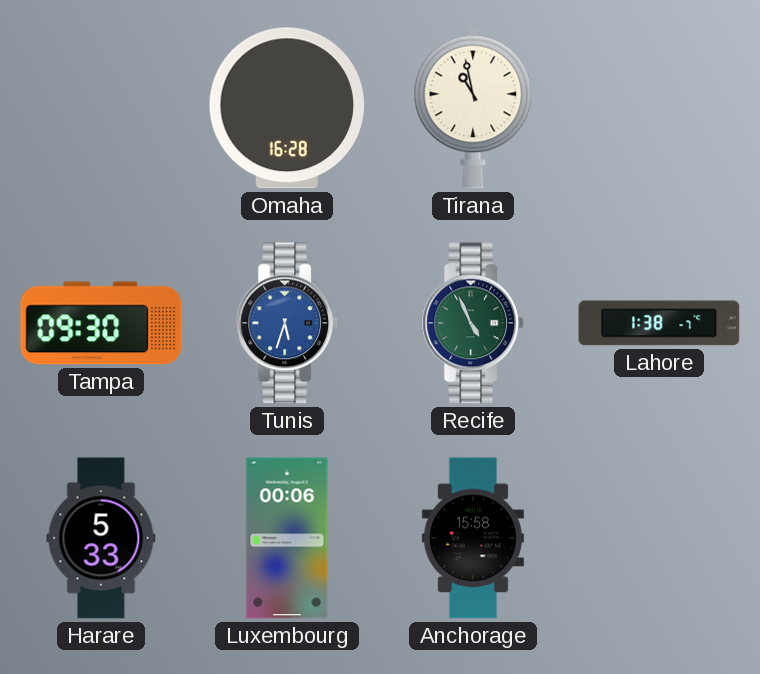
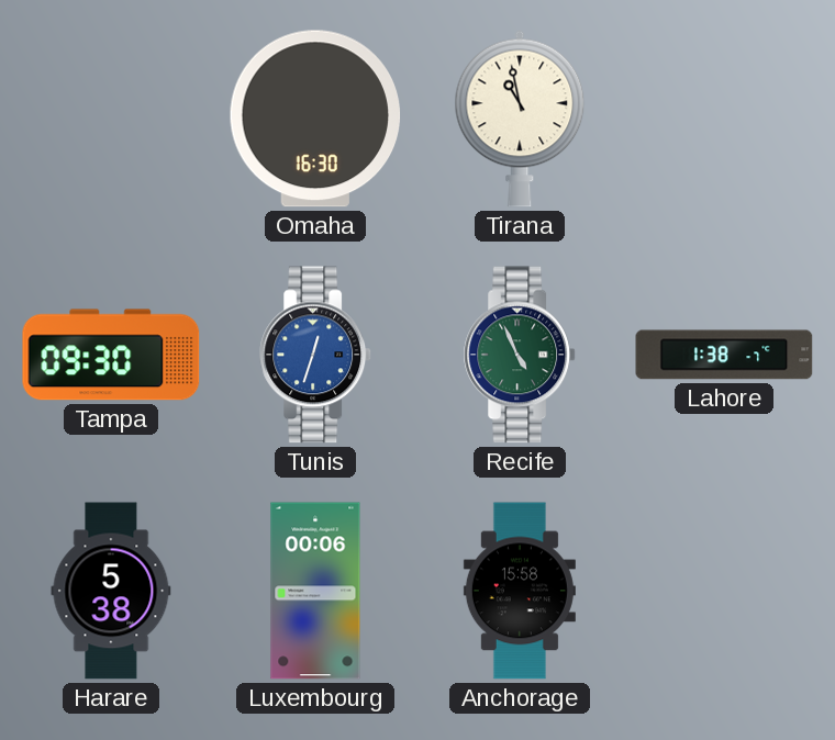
Omaha: 16:28 -> 16:30 (315, 119)
Tunis: 5:33 -> 12:33 (316, 355)
Harare: 5:33 -> 5:38 (111, 591)
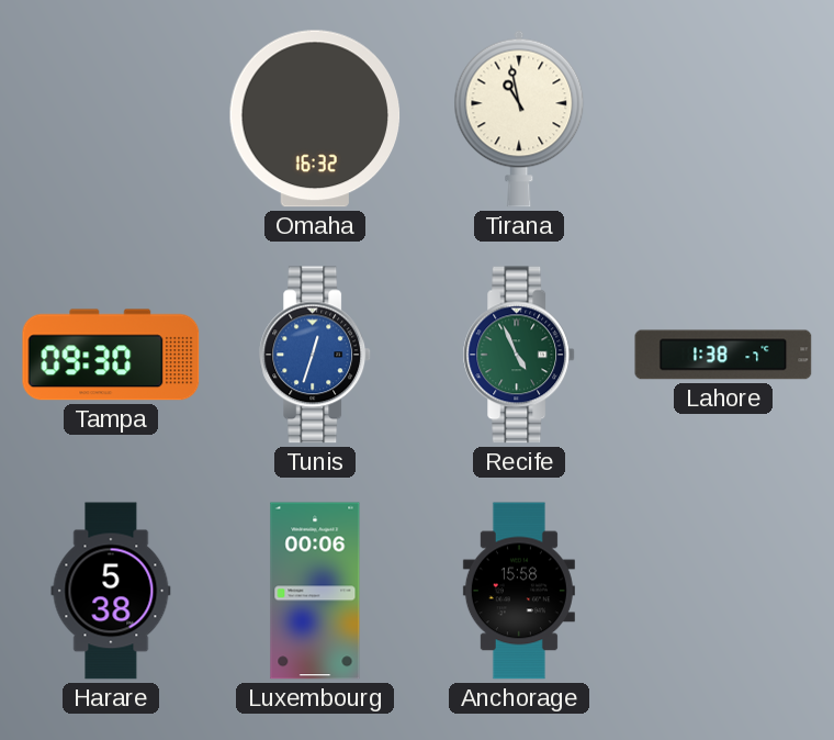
Omaha: 16:30 -> 16:32 (315, 119)
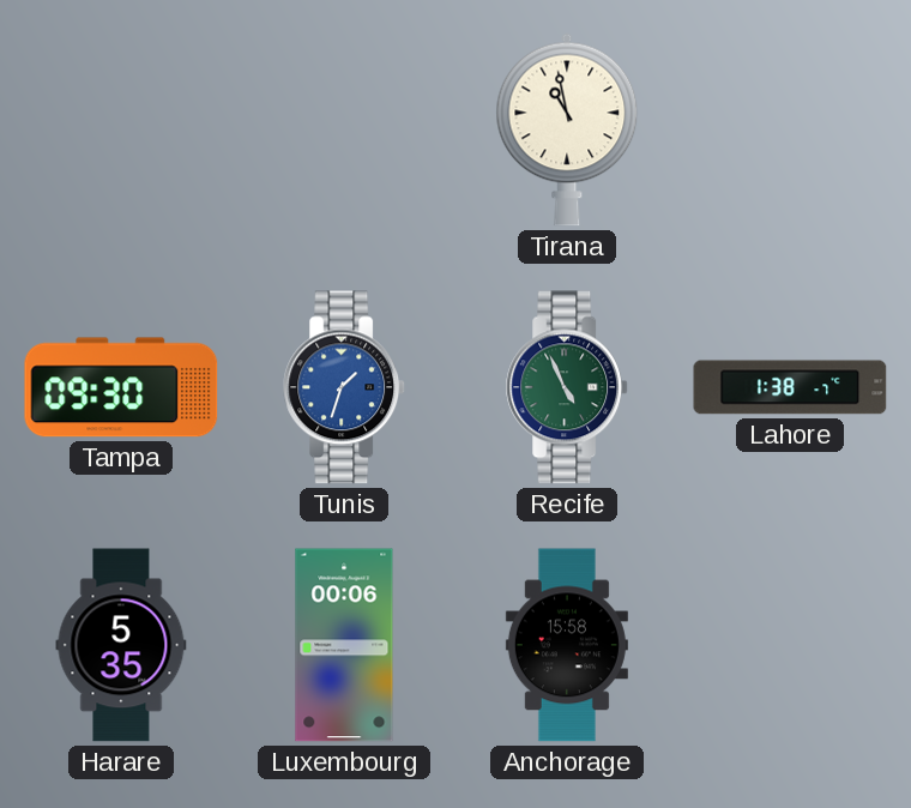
Omaha: 16:32 -> none (315, 119)
Tunis: 12:33 -> 1:33 (345, 387)
Harare: 5:38 -> 5:35 (121, 645)
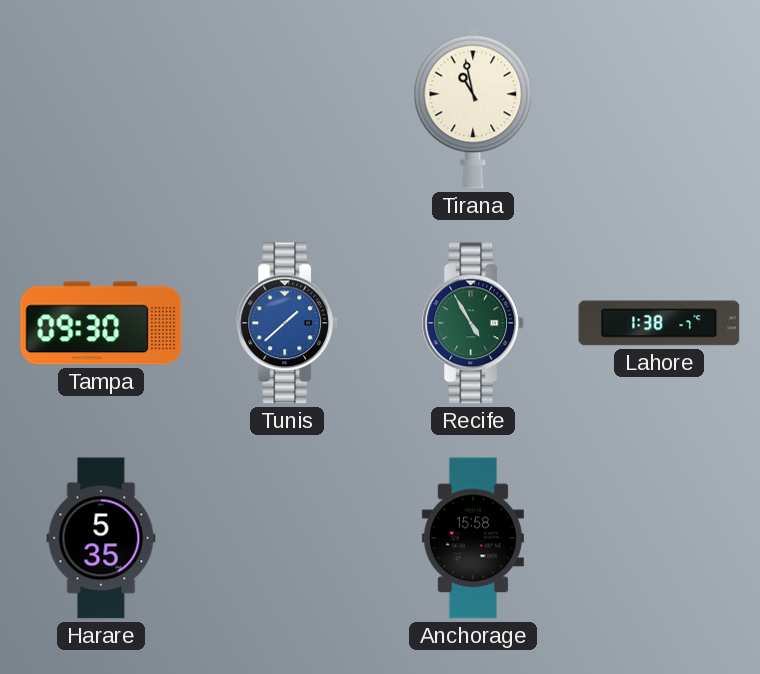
Tunis: 1:33 -> 1:38 (288, 323)
Recife: 4:56 -> 4:55 (474, 323)
Luxembourg: 00:06 -> none (344, 645)
